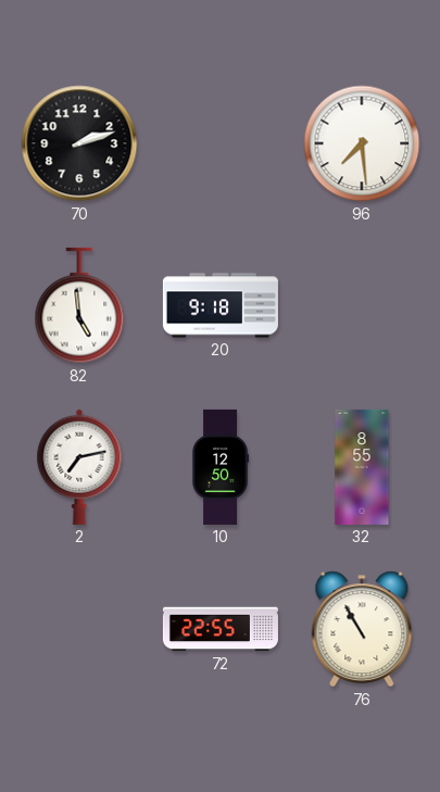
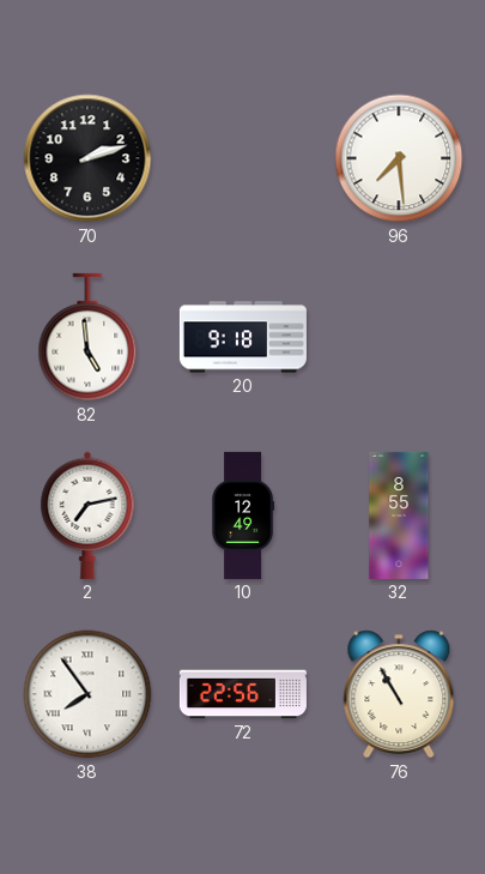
10: 12:50 -> 12:49 (243, 516)
38: none -> 7:54 (87, 694)
72: 22:55 -> 22:56 (243, 694)
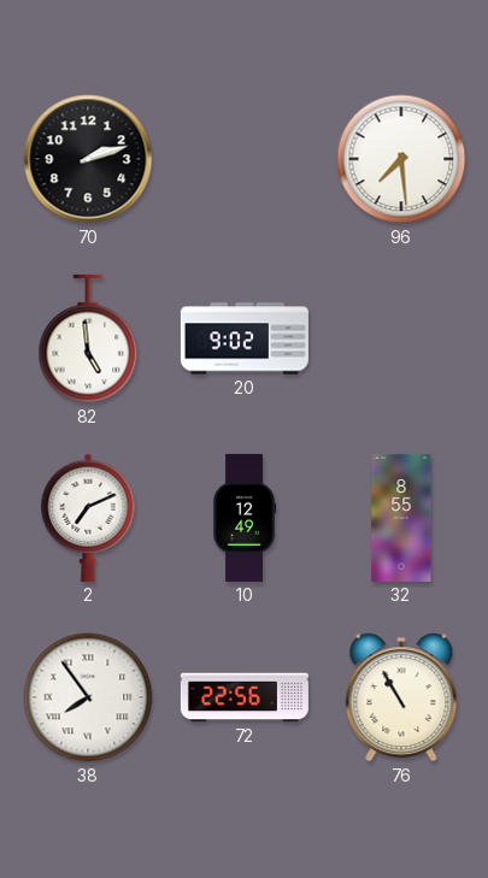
20: 9:18 -> 9:02 (245, 338)
2: 7:13 -> 7:11 (88, 518)
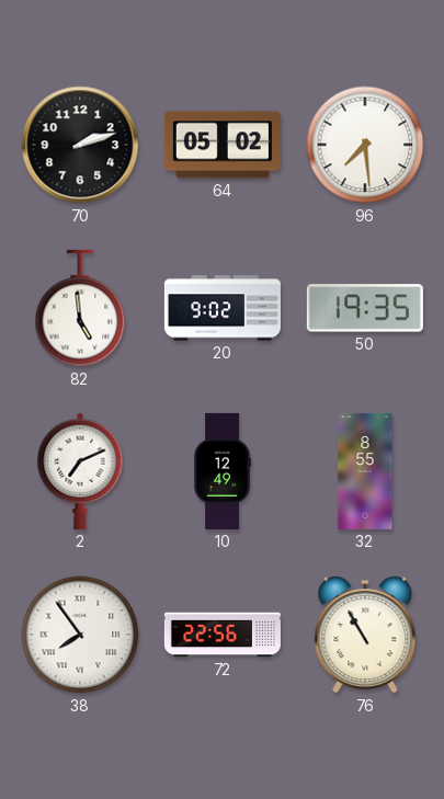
64: none -> 05:02 (223, 145)
50: none -> 19:35 (365, 308)
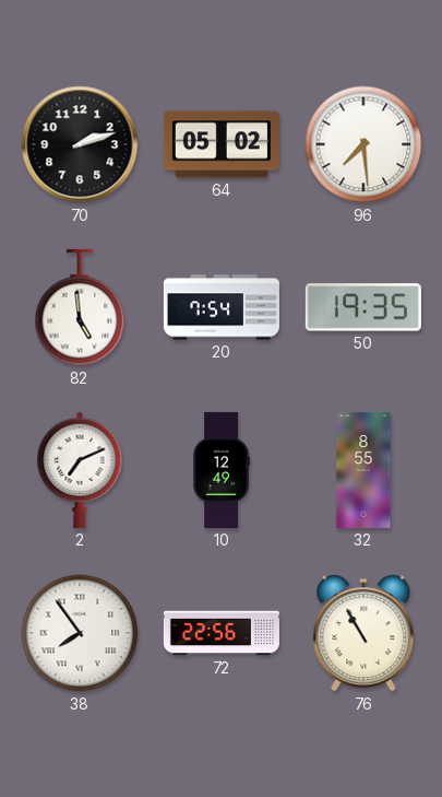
20: 9:02 -> 7:54 (222, 307)
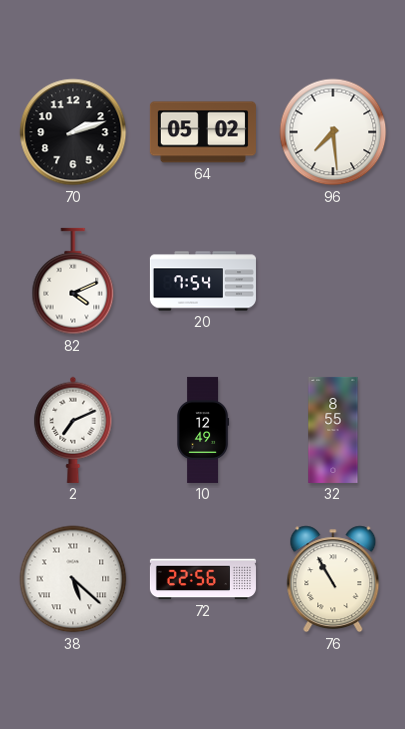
82: 4:59 -> 4:11 (73, 281)
50: 19:35 -> none (363, 307)
38: 7:54 -> 5:22 (73, 579)
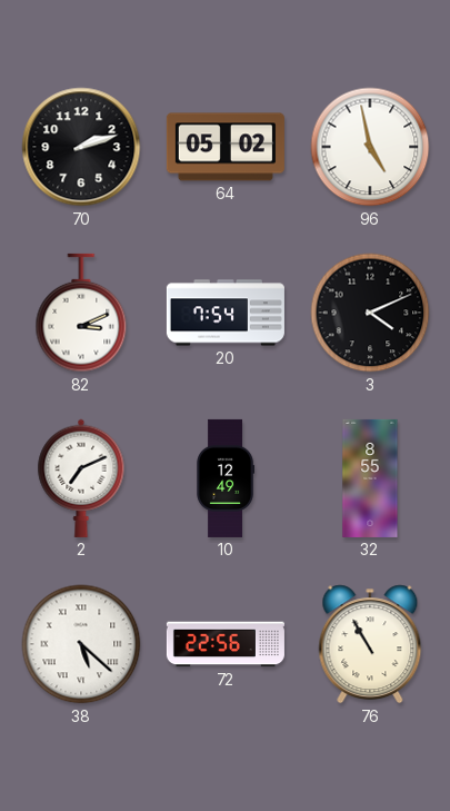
96: 7:29 -> 4:58 (370, 147)
82: 4:11 -> 3:11 (81, 313)
3: none -> 4:11 (370, 313)
